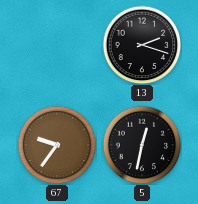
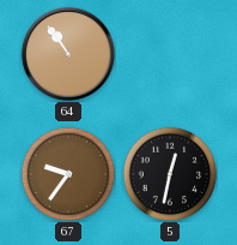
64: none -> 10:54 (68, 54)
13: 2:18 -> none (142, 45)
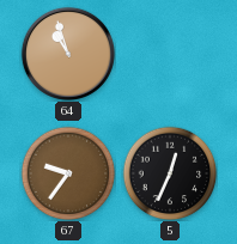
64: 10:54 -> 10:57 (68, 54)
5: 12:32 -> 12:34 (170, 173)
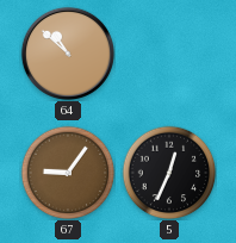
64: 10:57 -> 10:52 (68, 54)
67: 9:36 -> 9:06 (68, 173)
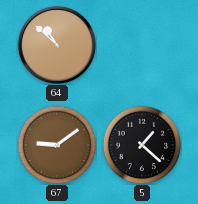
67: 9:06 -> 9:09 (57, 145)
5: 12:34 -> 1:22 (142, 145)
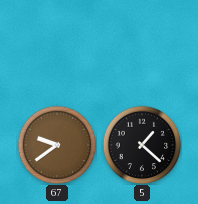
64: 10:52 -> none (57, 45)
67: 9:09 -> 9:39 (57, 145)
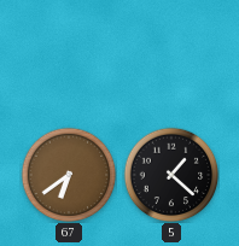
67: 9:39 -> 6:39 (69, 175)
